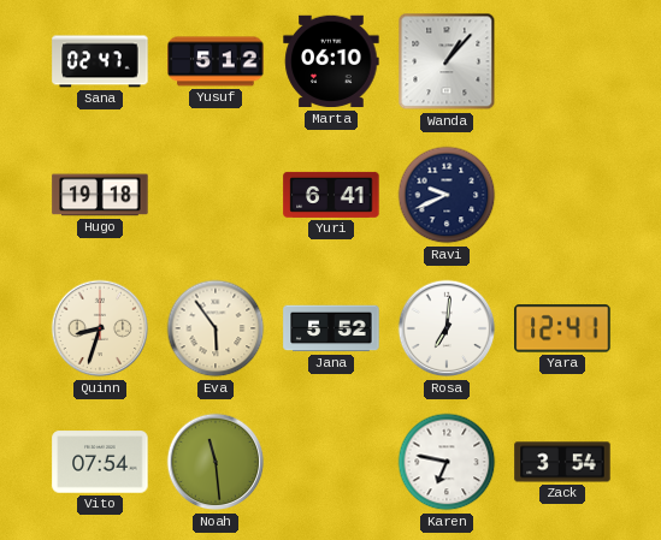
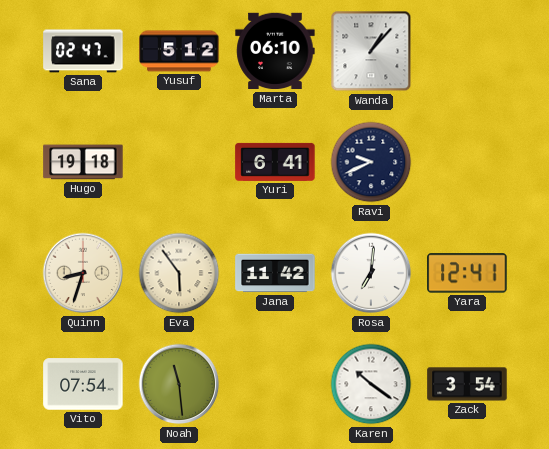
Jana: 5:52 -> 11:42 (275, 273)
Karen: 6:47 -> 10:21 (371, 384)
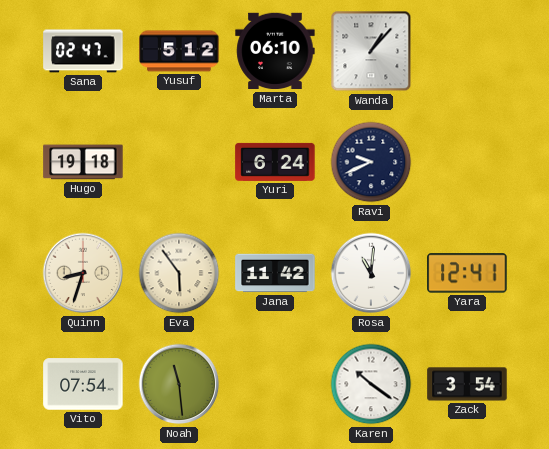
Yuri: 6:41 -> 6:24 (275, 162)
Rosa: 7:01 -> 11:01 (371, 273)
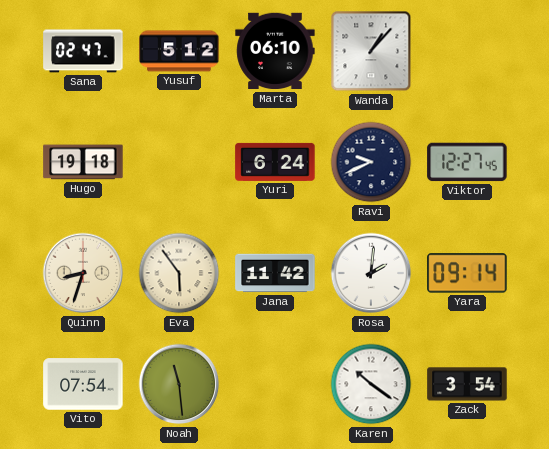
Viktor: none -> 12:27 (467, 162)
Rosa: 11:01 -> 2:01 (371, 273)
Yara: 12:41 -> 09:14 (467, 273)
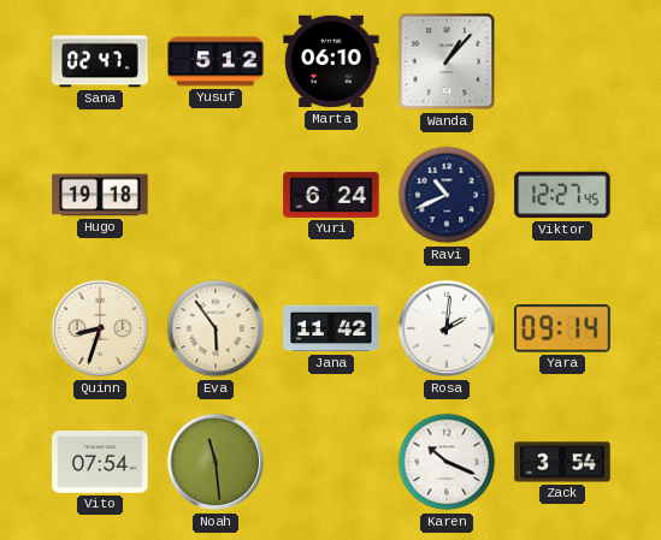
Ravi: 9:41 -> 10:41 (447, 195)
Karen: 10:21 -> 10:19 (447, 462)
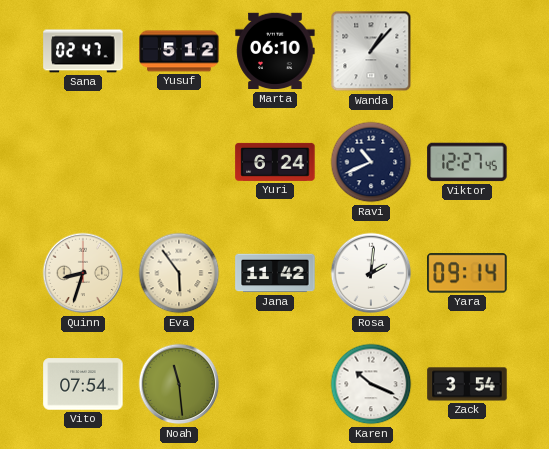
Hugo: 19:18 -> none (100, 195)
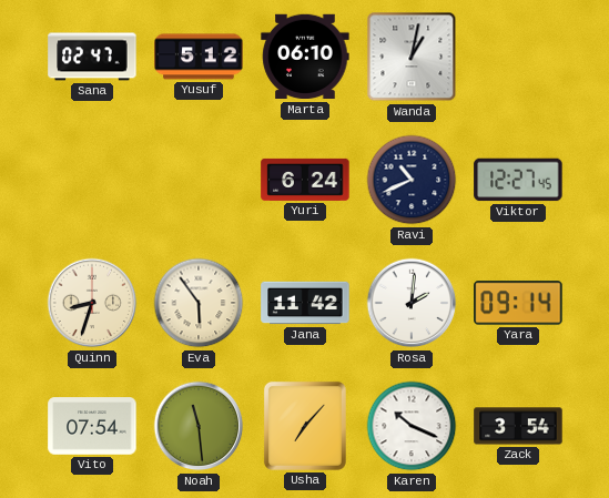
Wanda: 1:07 -> 1:02 (412, 57)
Usha: none -> 7:07 (305, 426)
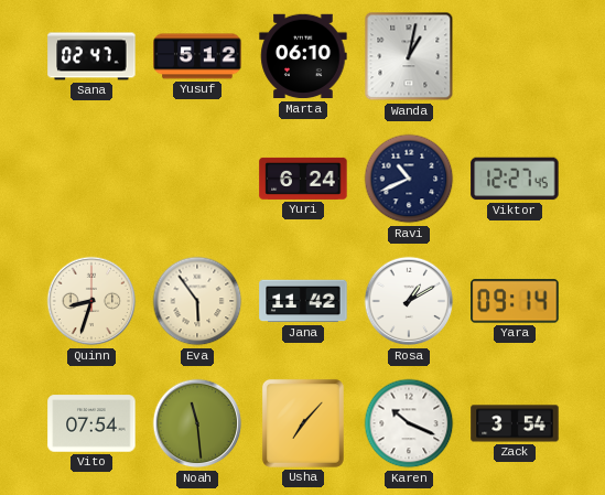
Rosa: 2:01 -> 1:10 (409, 301)
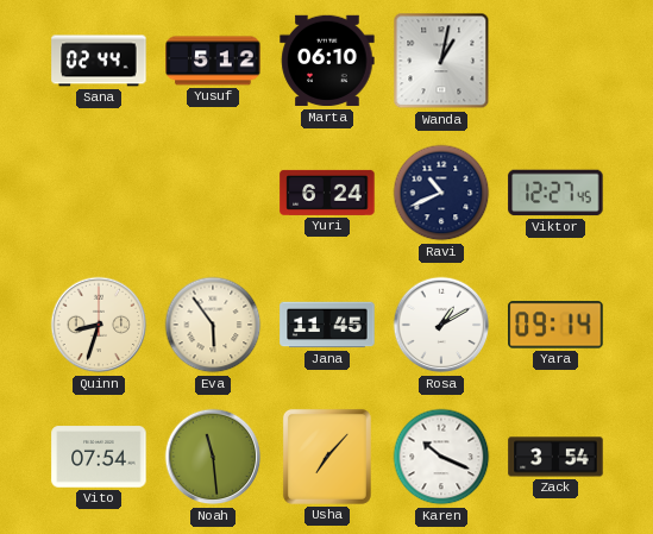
Sana: 02:47 -> 02:44 (99, 61)
Jana: 11:42 -> 11:45 (327, 325)
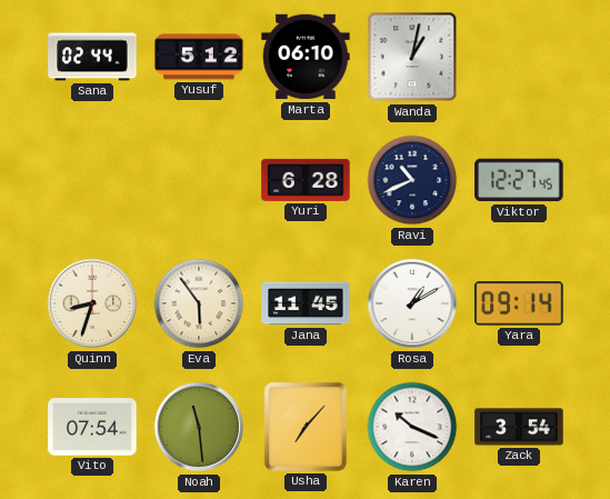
Yuri: 6:24 -> 6:28 (306, 180)
